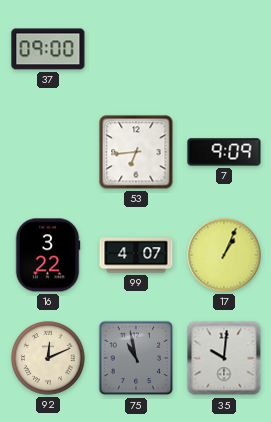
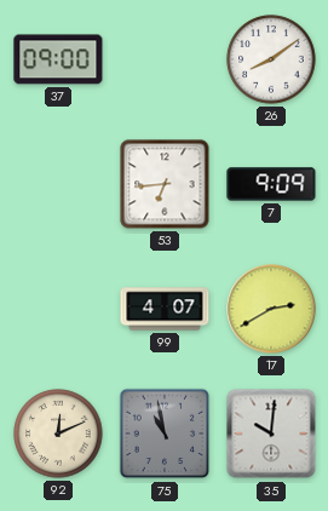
26: none -> 8:09 (271, 59)
16: 3:22 -> none (48, 255)
17: 1:04 -> 2:40 (271, 309)
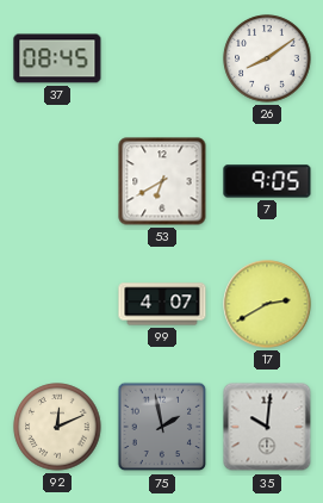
37: 09:00 -> 08:45 (57, 58)
53: 6:44 -> 6:40 (162, 181)
7: 9:09 -> 9:05 (267, 181)
75: 10:58 -> 1:58 (162, 427)
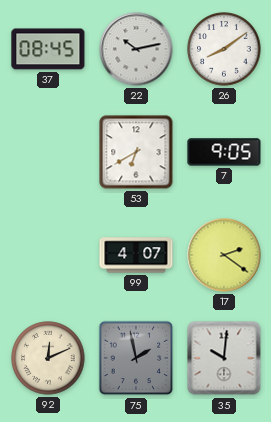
22: none -> 10:13 (136, 49)
17: 2:40 -> 2:21 (224, 255)
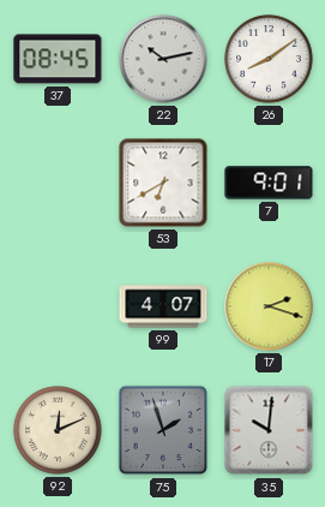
7: 9:05 -> 9:01 (269, 183)
17: 2:21 -> 2:18 (269, 306)
75: 1:58 -> 1:57 (163, 430)
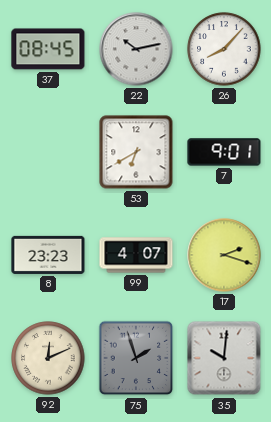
26: 8:09 -> 8:07 (224, 49)
8: none -> 23:23 (48, 255)
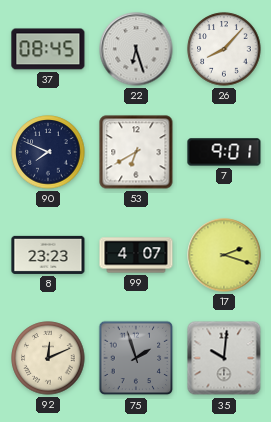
22: 10:13 -> 6:27 (136, 49)
90: none -> 7:49 (48, 152)
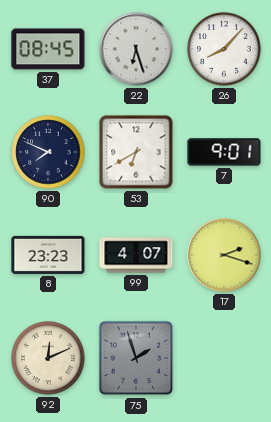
35: 10:01 -> none (224, 358)
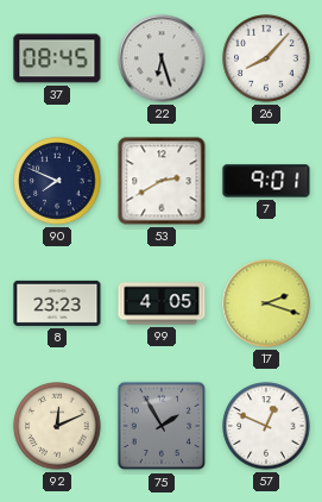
53: 6:40 -> 2:40 (162, 181)
99: 4:07 -> 4:05 (162, 303)
75: 1:57 -> 1:55 (162, 426)
57: none -> 12:49 (266, 426)
